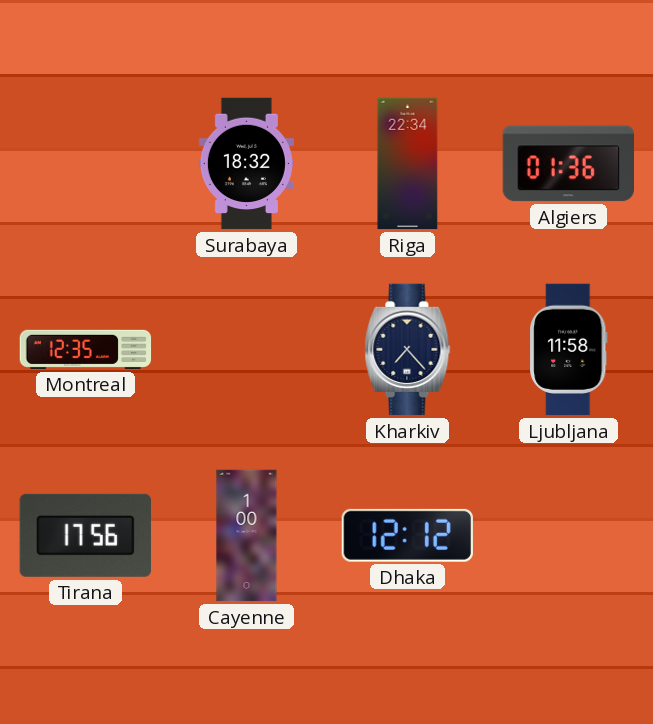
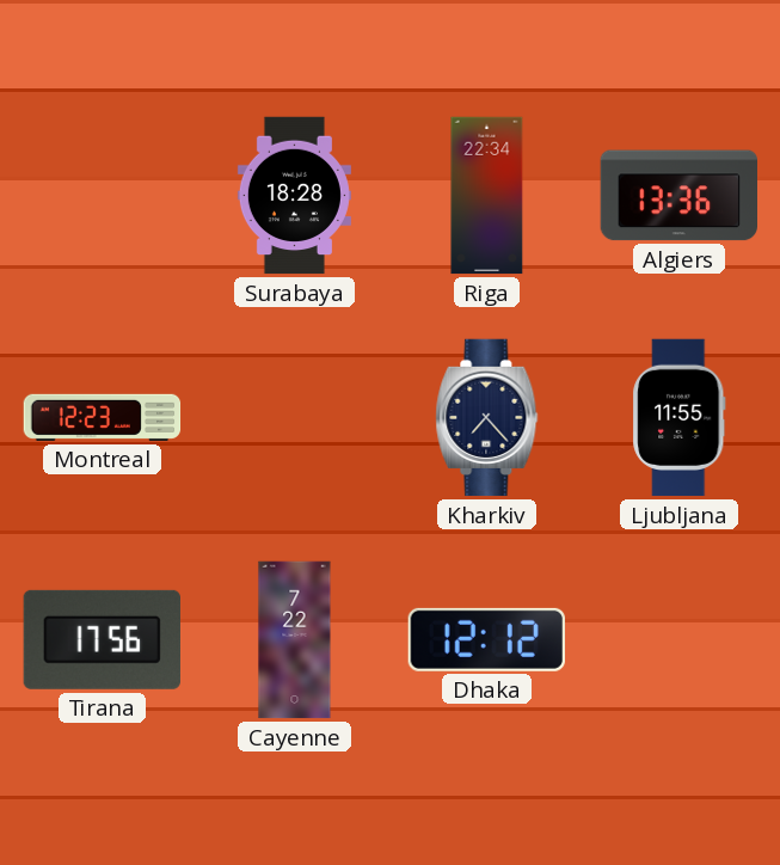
Surabaya: 18:32 -> 18:28 (294, 196)
Algiers: 01:36 -> 13:36 (678, 196)
Montreal: 12:35 -> 12:23 (103, 417)
Ljubljana: 11:58 -> 11:55 (680, 418)
Cayenne: 1:00 -> 7:22 (295, 640)
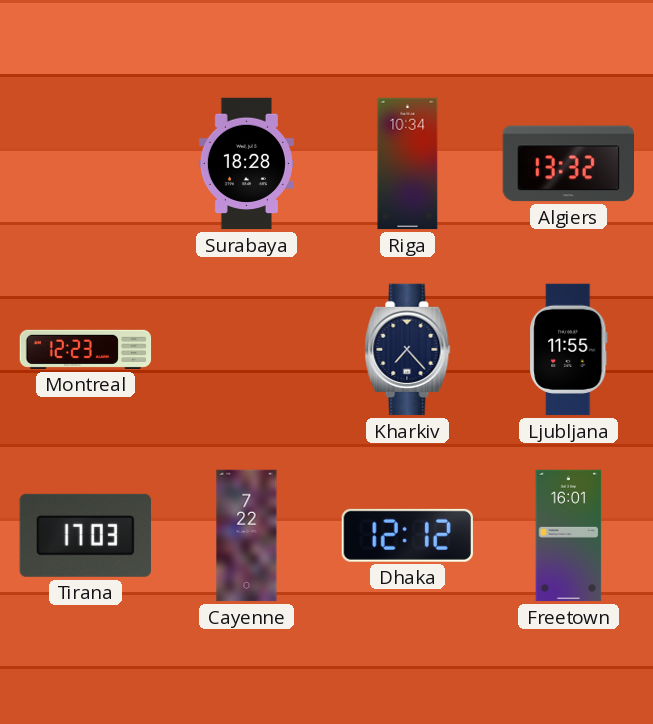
Riga: 22:34 -> 10:34 (408, 164)
Algiers: 13:36 -> 13:32 (568, 164)
Tirana: 17:56 -> 17:03 (85, 535)
Freetown: none -> 16:01 (569, 536)
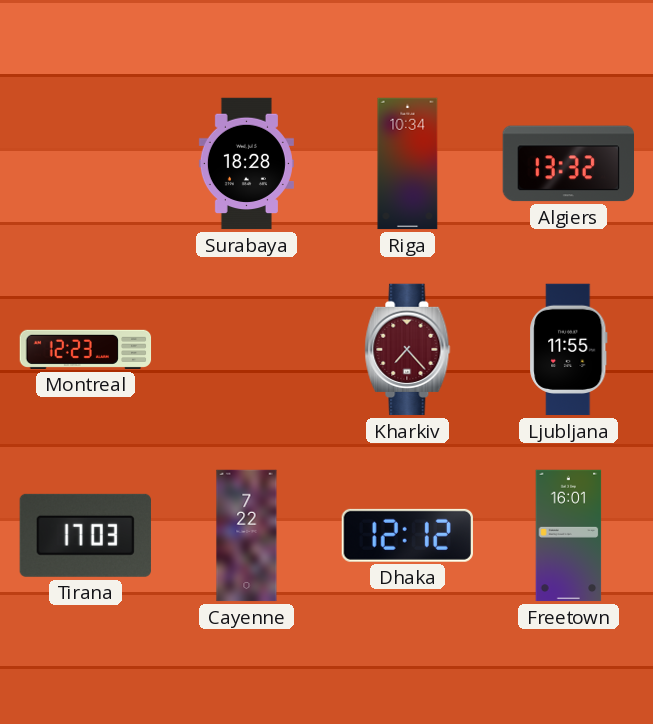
Kharkiv dial: navy -> burgundy (408, 350)
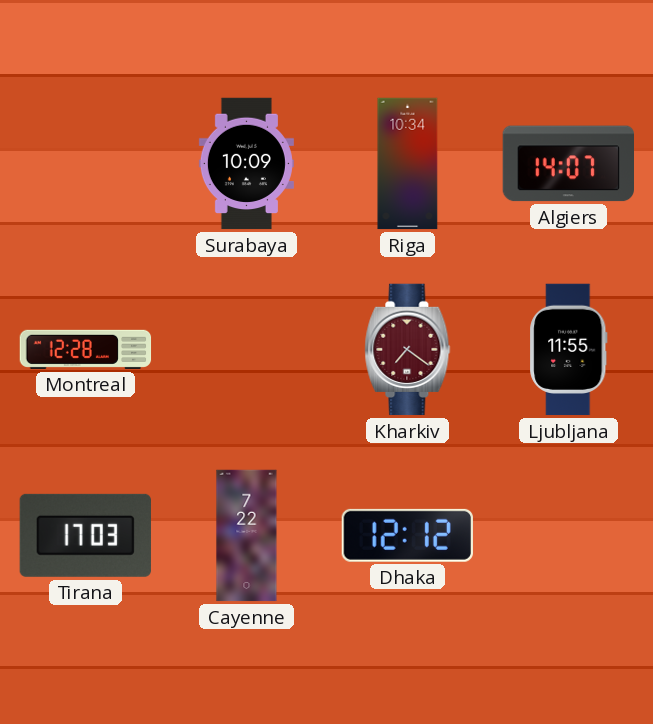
Surabaya: 18:28 -> 10:09 (246, 164)
Algiers: 13:32 -> 14:07 (568, 164)
Montreal: 12:23 -> 12:28 (86, 349)
Kharkiv: 7:23 -> 7:21 (408, 350)
Freetown: 16:01 -> none (569, 536)
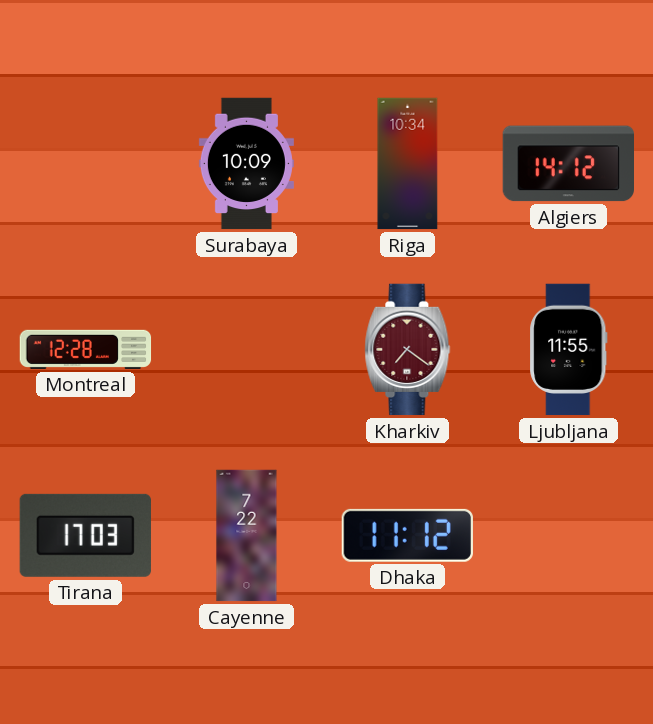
Algiers: 14:07 -> 14:12 (568, 164)
Dhaka: 12:12 -> 11:12 (407, 535)
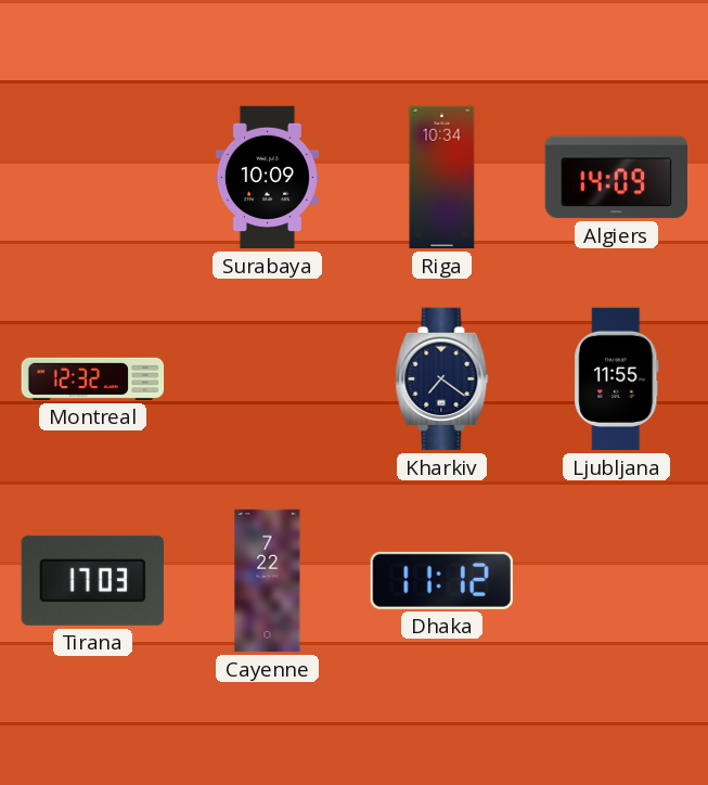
Algiers: 14:12 -> 14:09 (616, 178)
Montreal: 12:28 -> 12:32 (93, 378)
Kharkiv dial: burgundy -> navy (442, 379)
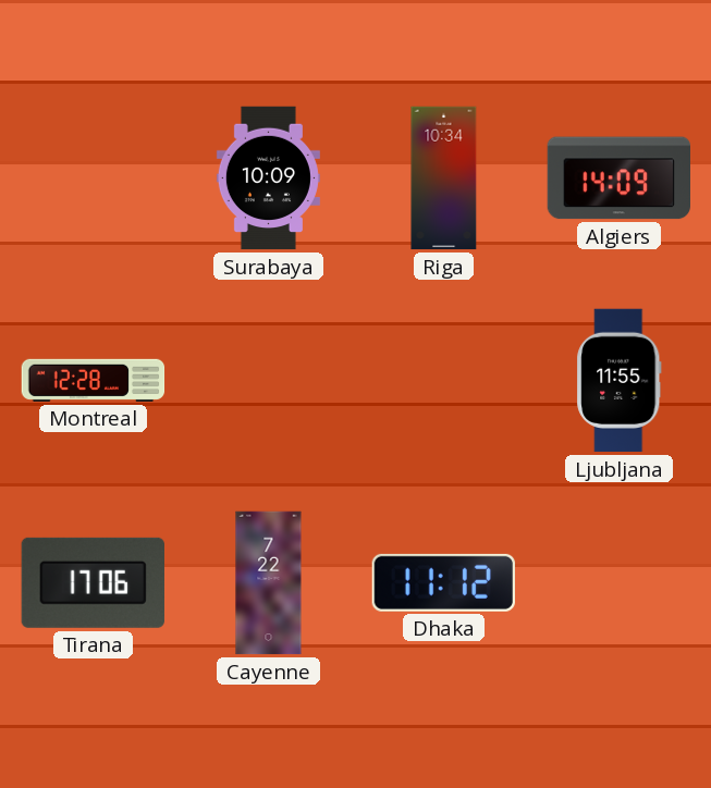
Montreal: 12:32 -> 12:28 (94, 380)
Kharkiv: 7:21 -> none (442, 379)
Tirana: 17:03 -> 17:06 (93, 582)
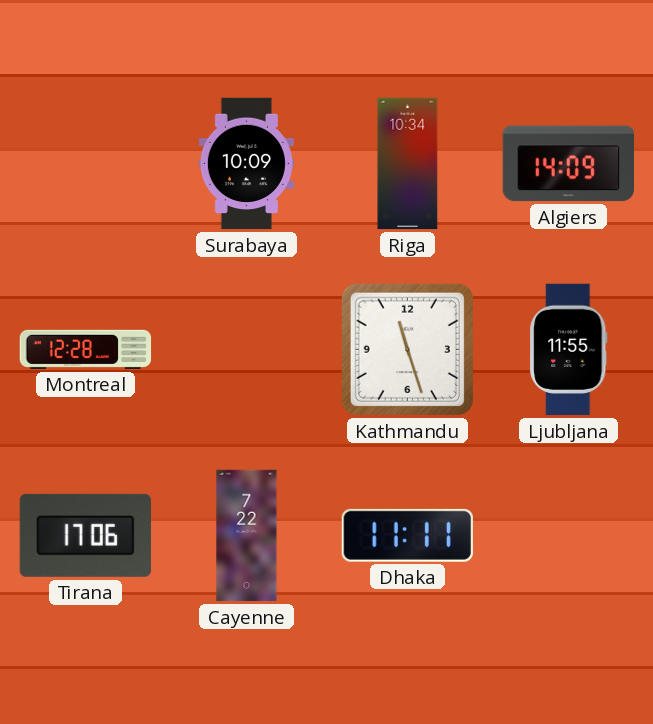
Kathmandu: none -> 11:27 (407, 349)
Dhaka: 11:12 -> 11:11 (407, 535)
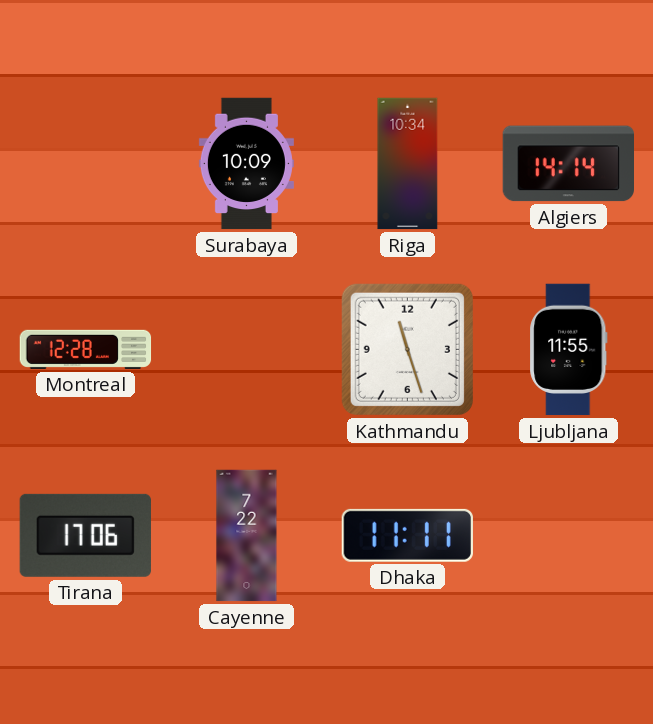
Algiers: 14:09 -> 14:14 (568, 164)
